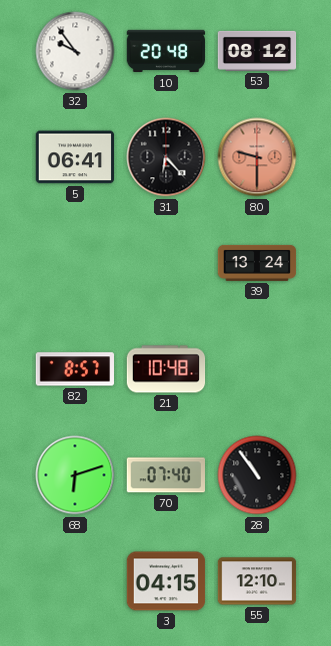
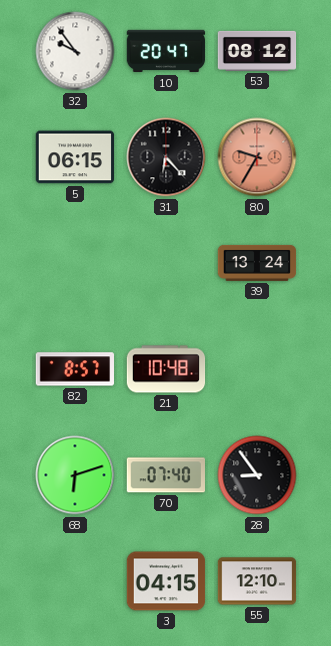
10: 20:48 -> 20:47 (166, 51)
5: 06:41 -> 06:15 (75, 157)
80: 9:30 -> 9:35 (257, 157)
28: 10:54 -> 8:54 (257, 475)
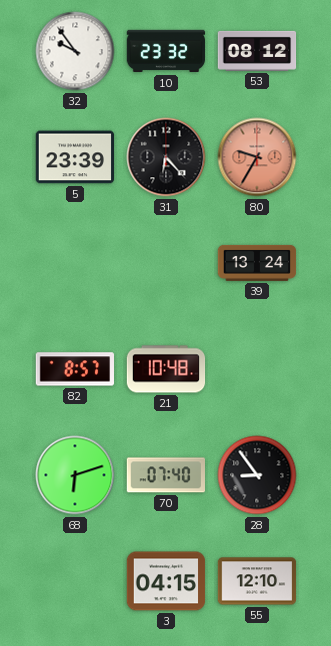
10: 20:47 -> 23:32 (166, 51)
5: 06:15 -> 23:39 (75, 157)
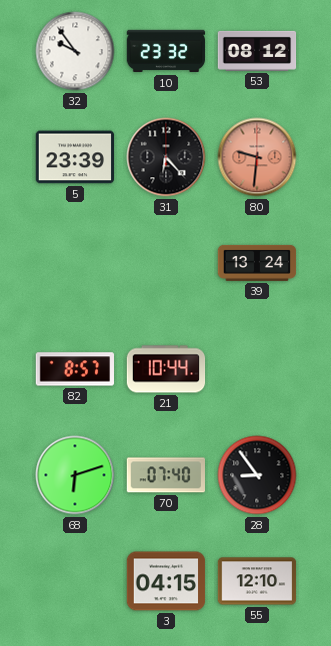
80: 9:35 -> 9:31 (257, 157)
21: 10:48 -> 10:44 (166, 369)
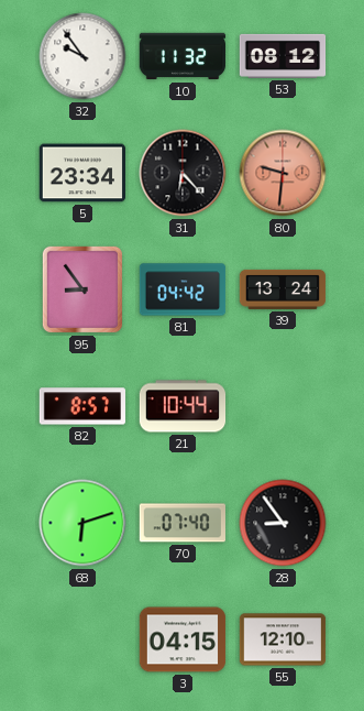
10: 23:32 -> 11:32 (183, 56)
5: 23:39 -> 23:34 (82, 173)
95: none -> 8:54 (82, 289)
81: none -> 04:42 (183, 289)
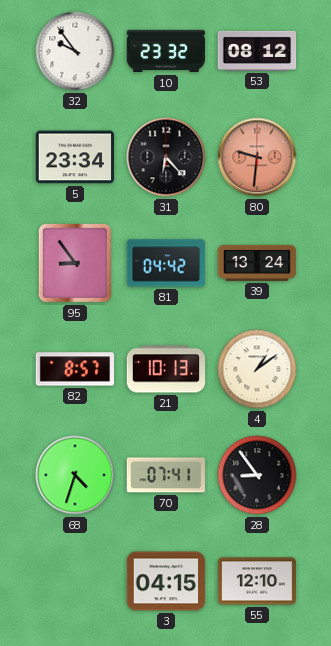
10: 11:32 -> 23:32 (166, 51)
21: 10:44 -> 10:13 (166, 369)
4: none -> 1:09 (257, 369)
68: 6:12 -> 4:33 (75, 475)
70: 07:40 -> 07:41 (165, 475)
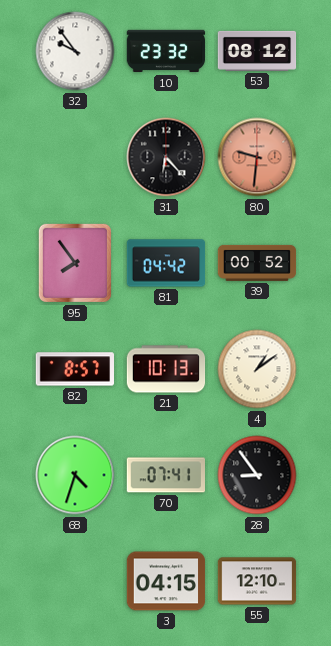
5: 23:34 -> none (75, 157)
95: 8:54 -> 7:54 (75, 263)
39: 13:24 -> 00:52 (257, 263)
